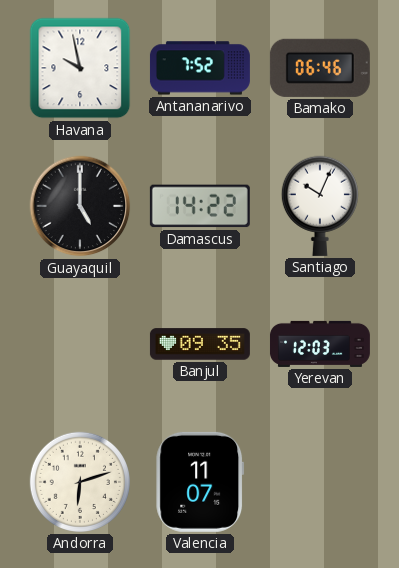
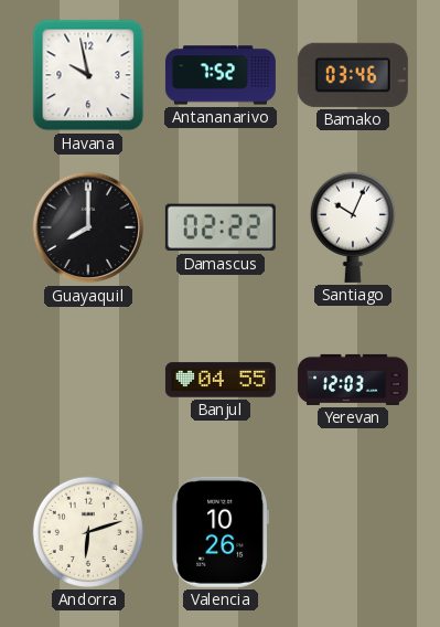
Bamako: 06:46 -> 03:46 (353, 75)
Guayaquil: 5:00 -> 8:00 (88, 227)
Damascus: 14:22 -> 02:22 (221, 227)
Banjul: 09:35 -> 04:55 (221, 380)
Valencia: 11:07 -> 10:26 (221, 532)
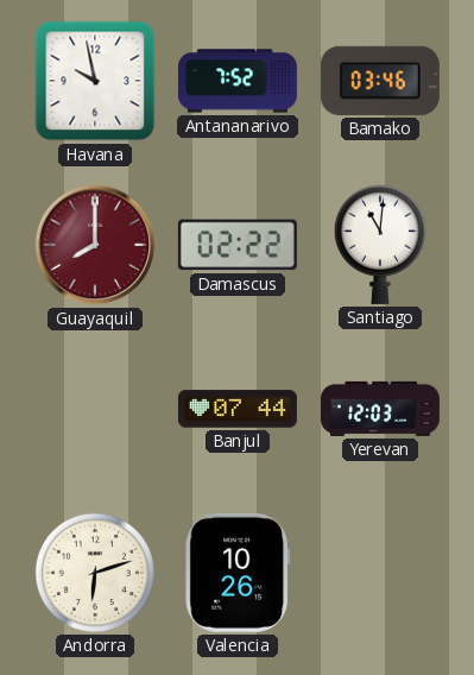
Guayaquil dial: black -> burgundy (95, 245)
Santiago: 10:04 -> 11:01 (380, 245)
Banjul: 04:55 -> 07:44 (238, 409)
